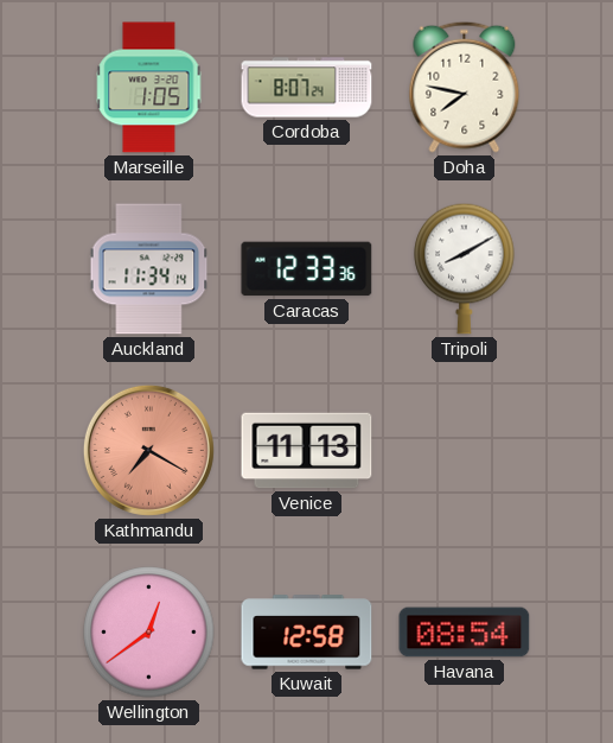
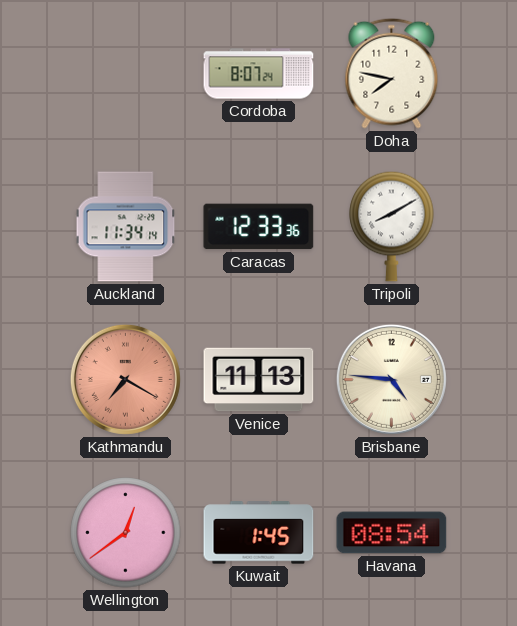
Marseille: 1:05 -> none (149, 88)
Brisbane: none -> 4:46 (391, 379)
Kuwait: 12:58 -> 1:45 (259, 533)
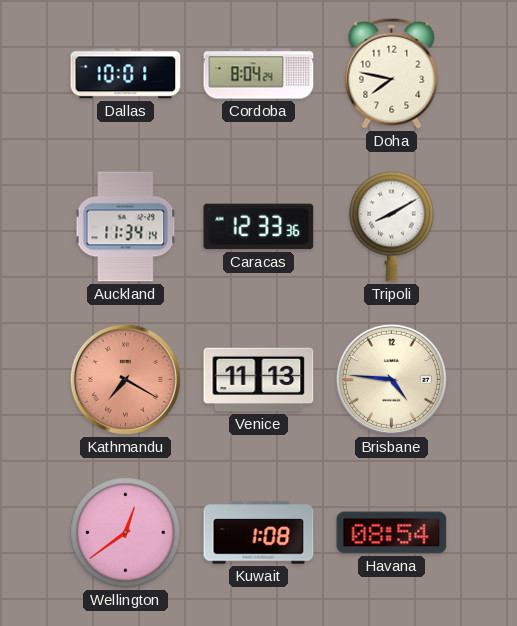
Dallas: none -> 10:01 (126, 74)
Cordoba: 8:07 -> 8:04 (259, 74)
Kuwait: 1:45 -> 1:08 (259, 533)
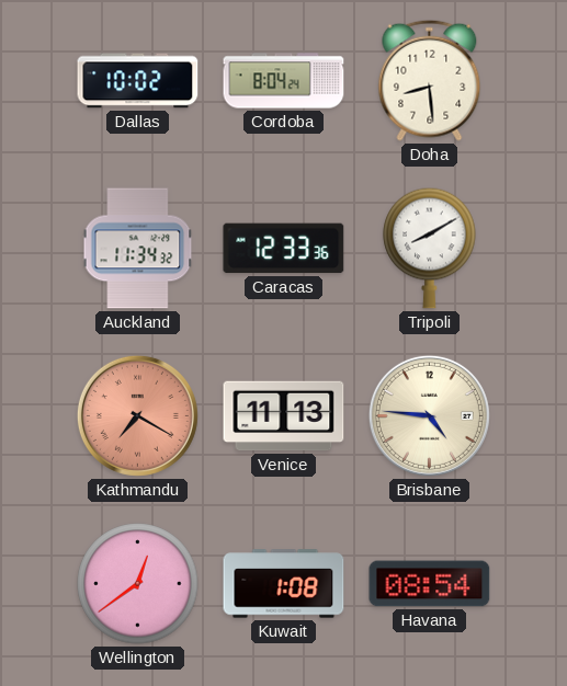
Dallas: 10:01 -> 10:02 (138, 81)
Doha: 7:47 -> 8:29 (430, 80)
Auckland: 11:34:14 -> 11:34:32 (138, 249)
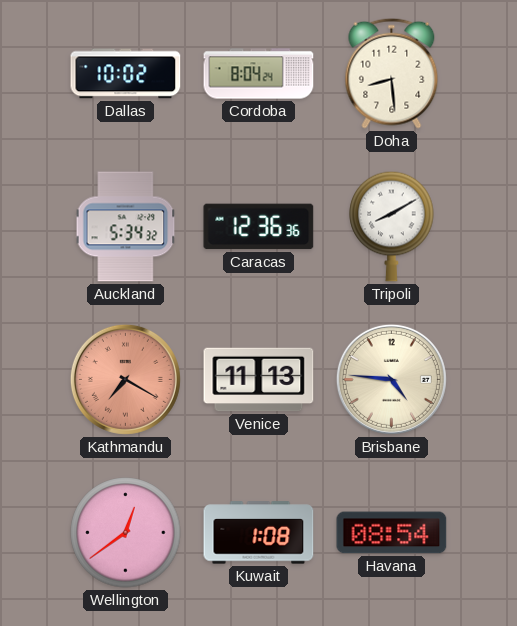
Auckland: 11:34 -> 5:34 (126, 227)
Caracas: 12:33 -> 12:36 (259, 227)
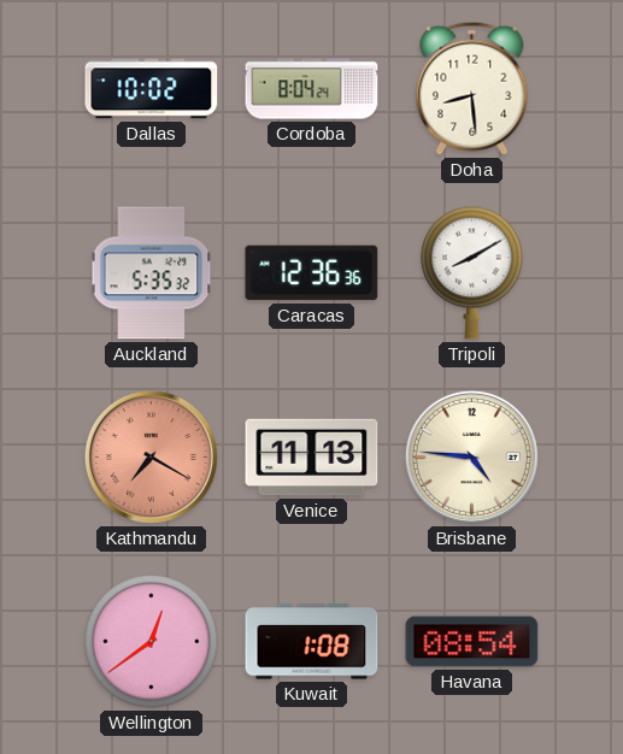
Auckland: 5:34 -> 5:35 (152, 273)
